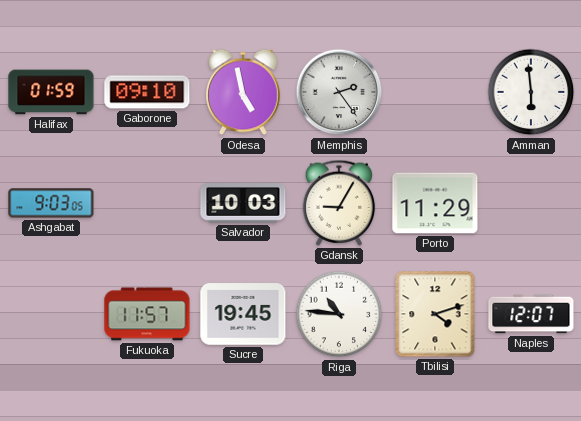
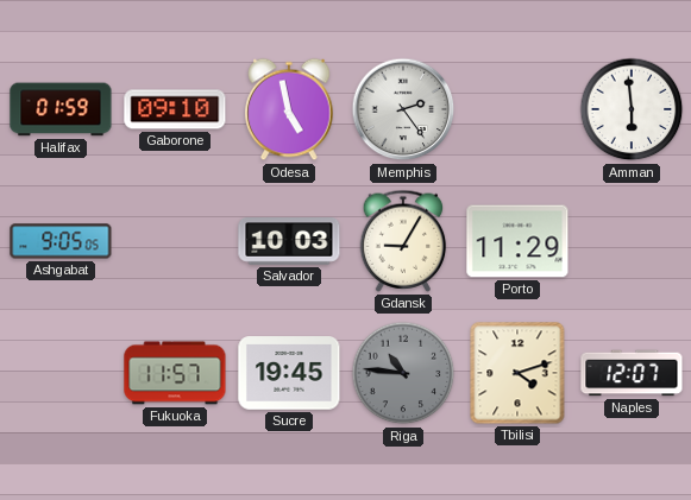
Ashgabat: 9:03 -> 9:05 (61, 241)
Riga dial: white -> grey (403, 373)
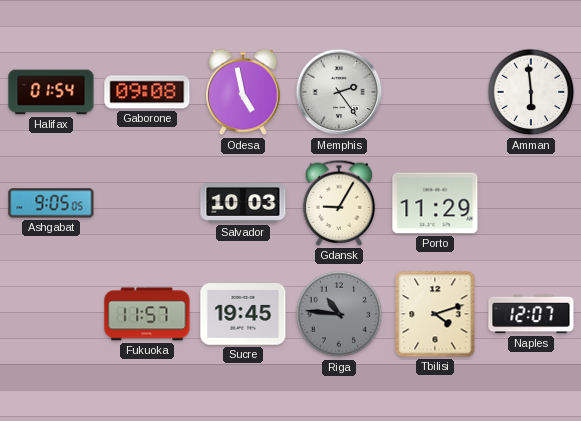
Halifax: 01:59 -> 01:54 (51, 92)
Gaborone: 09:10 -> 09:08 (147, 92)
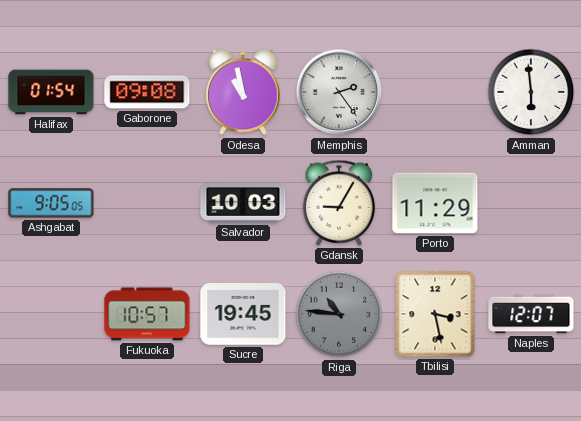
Odesa: 4:58 -> 10:58 (243, 92)
Fukuoka: 11:57 -> 10:57 (147, 314)
Tbilisi: 4:12 -> 3:28 (435, 314)
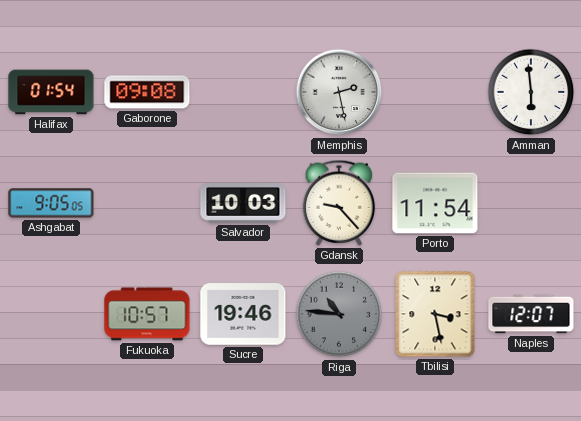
Odesa: 10:58 -> none (243, 92)
Memphis: 2:24 -> 2:28 (339, 92)
Gdansk: 9:05 -> 9:23 (339, 203)
Porto: 11:29 -> 11:54 (435, 203)
Sucre: 19:45 -> 19:46 (243, 314)
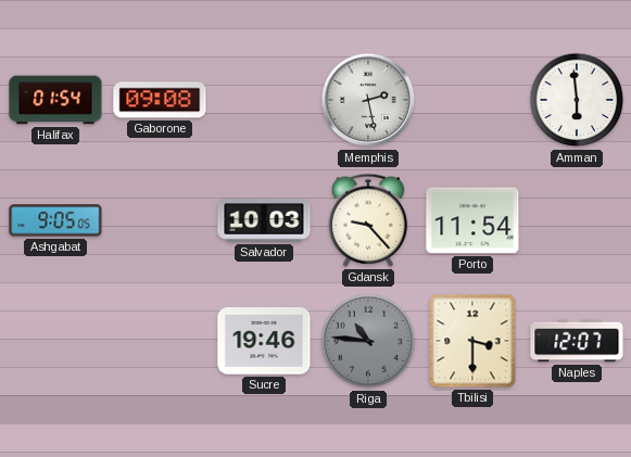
Fukuoka: 10:57 -> none (147, 314)
Tbilisi: 3:28 -> 3:30 (472, 341)
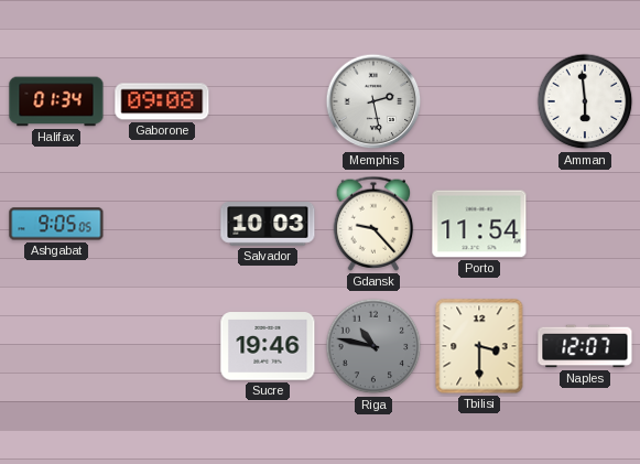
Halifax: 01:54 -> 01:34 (56, 101)
Riga: 10:46 -> 10:47 (373, 346)
